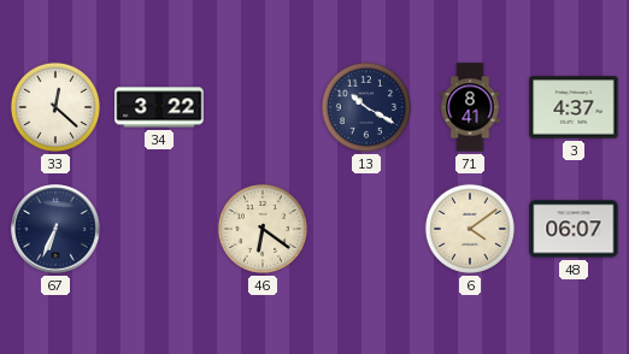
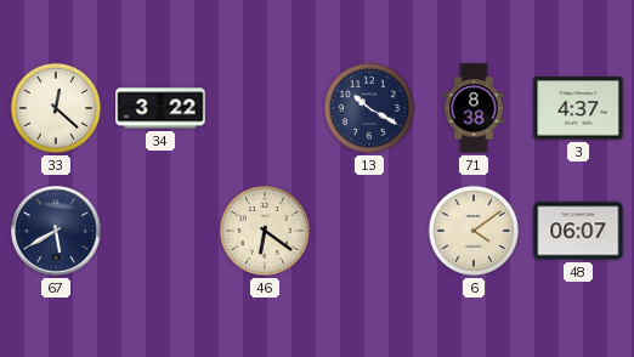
71: 8:41 -> 8:38 (474, 108)
67: 6:34 -> 5:40 (56, 231)
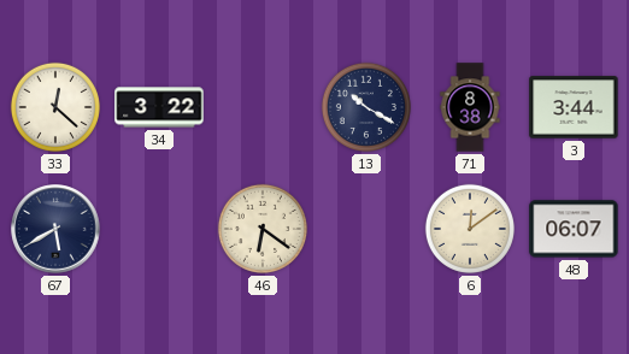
3: 4:37 -> 3:44 (574, 107)
6: 4:09 -> 12:09 (470, 229)
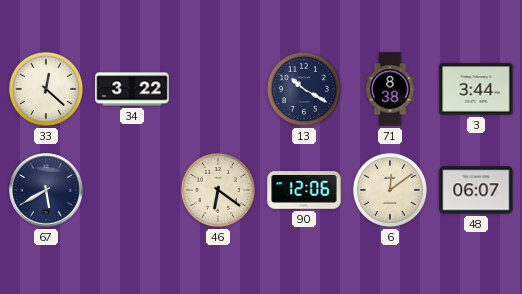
90: none -> 12:06 (304, 190)
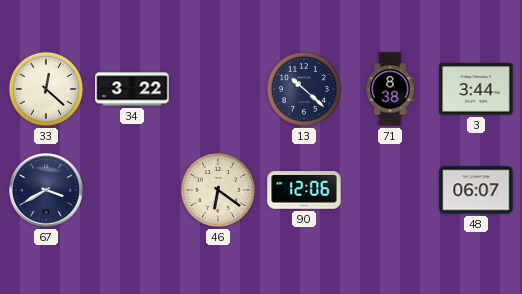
13: 10:20 -> 10:22 (304, 89)
67: 5:40 -> 3:40 (46, 190)
6: 12:09 -> none (390, 190)
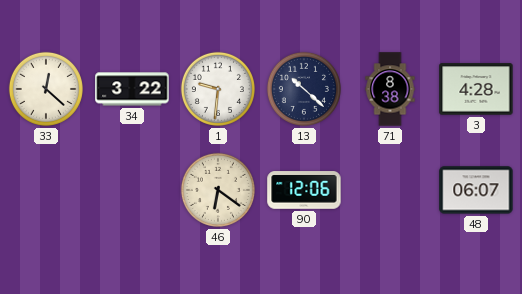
1: none -> 9:31 (218, 89)
3: 3:44 -> 4:28 (476, 89)
67: 3:40 -> none (46, 190)
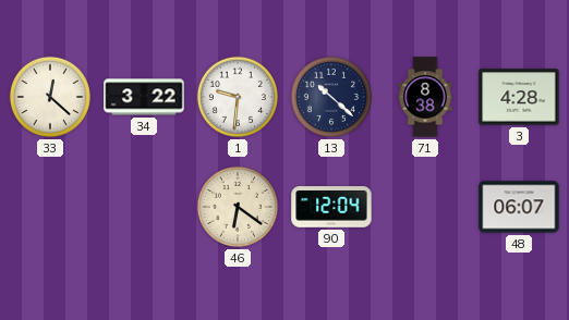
90: 12:06 -> 12:04 (331, 207)
